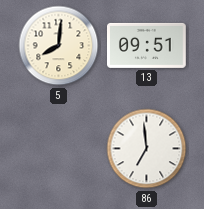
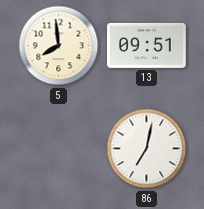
5: 8:01 -> 7:59 (59, 46)
86: 6:59 -> 7:02 (147, 149)
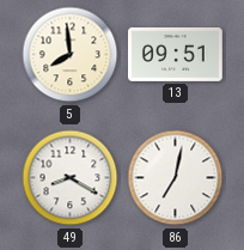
49: none -> 8:20 (71, 178)
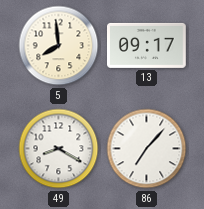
13: 09:51 -> 09:17 (147, 45)
86: 7:02 -> 7:07 (147, 149)
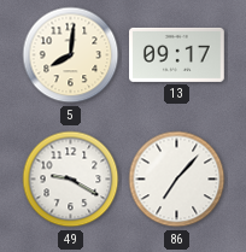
5: 7:59 -> 8:01 (71, 55)
49: 8:20 -> 9:20 (71, 180)
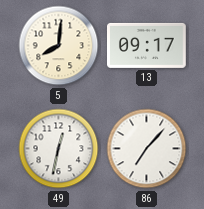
49: 9:20 -> 12:32 (59, 149)
